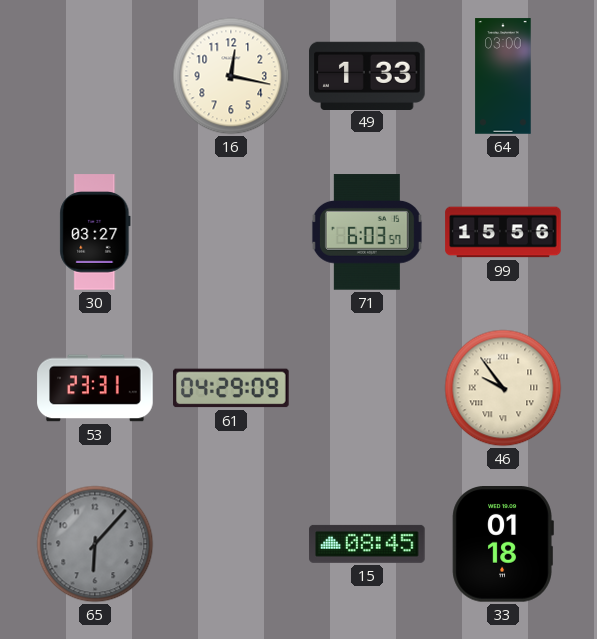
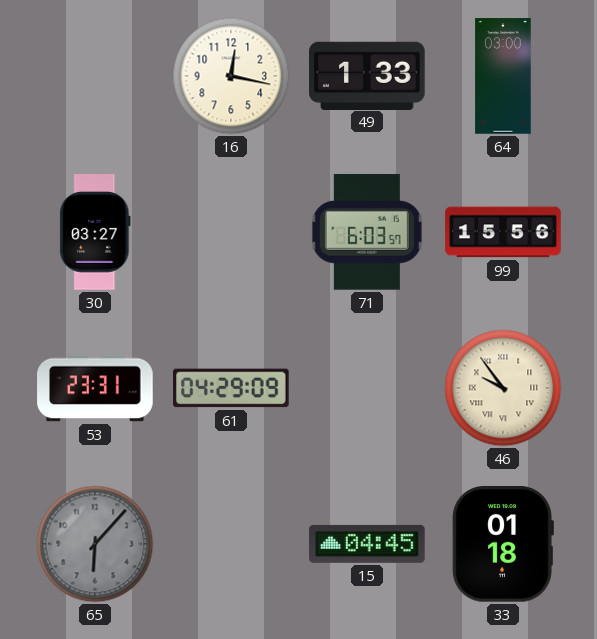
15: 08:45 -> 04:45 (367, 544)
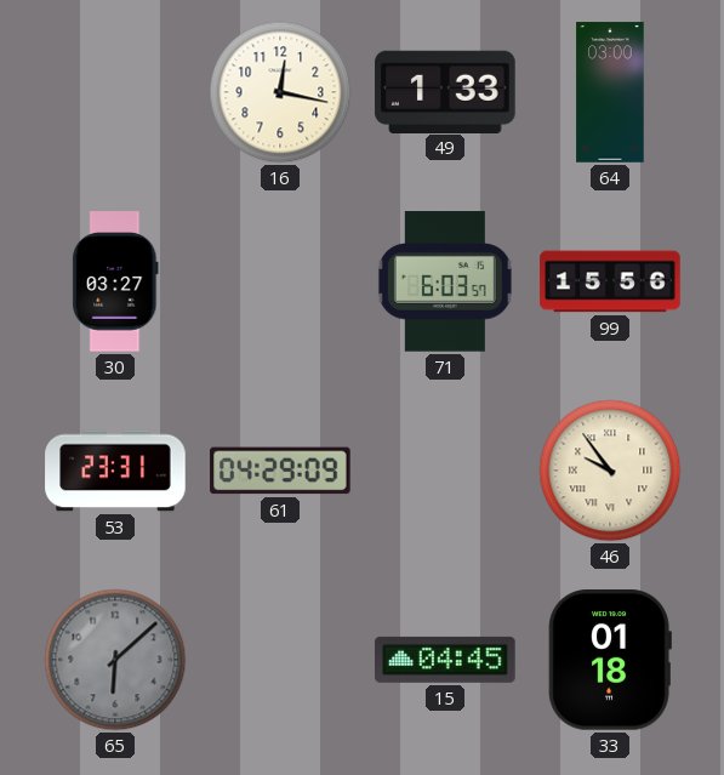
65: 6:07 -> 6:08 (115, 660)
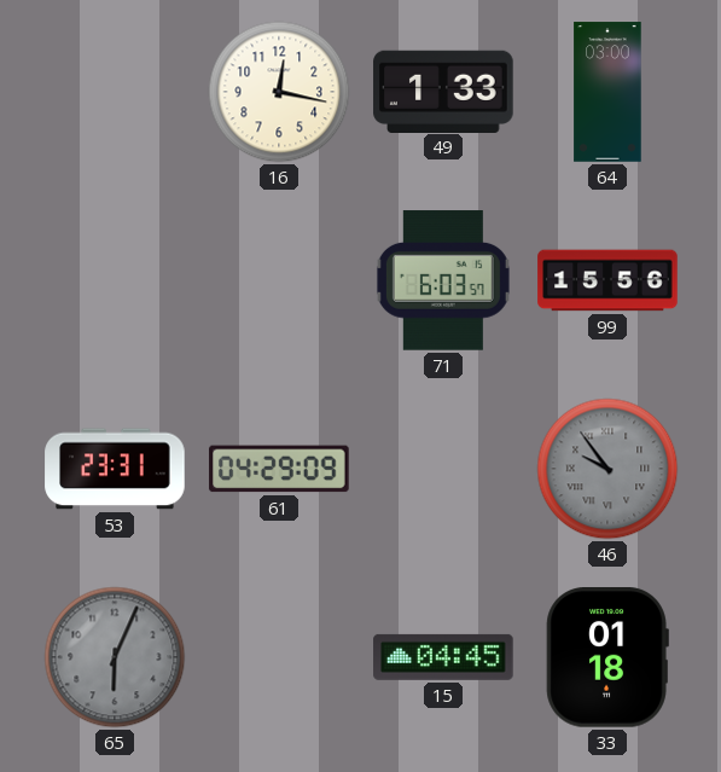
30: 03:27 -> none (115, 281)
46 dial: cream -> grey (607, 469)
65: 6:08 -> 6:04 (115, 657)
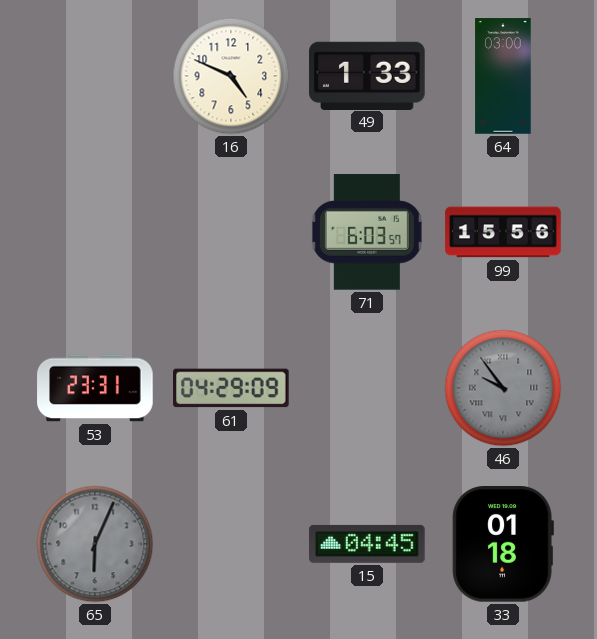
16: 12:17 -> 4:49 (231, 76)
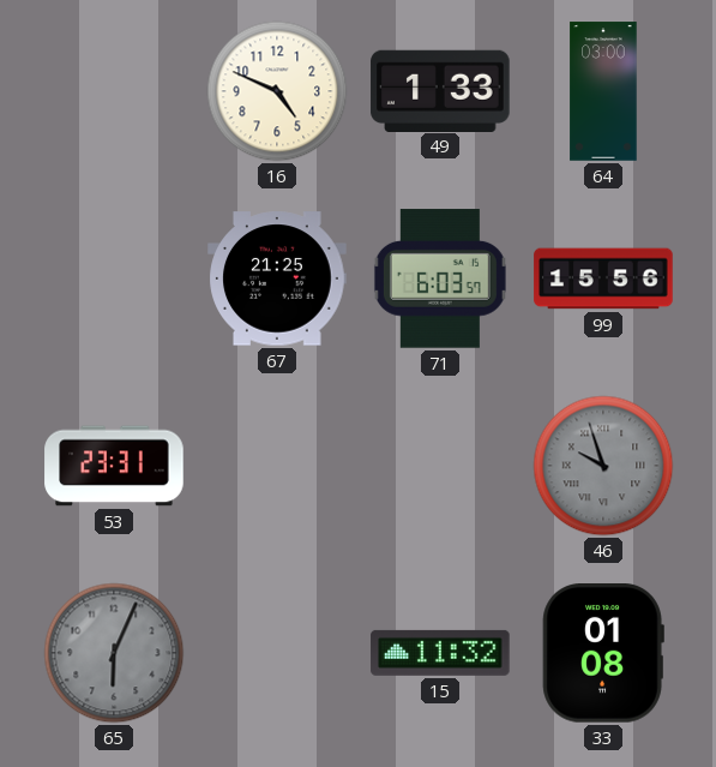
67: none -> 21:25 (277, 278)
61: 04:29 -> none (231, 388)
46: 9:54 -> 9:57 (603, 466)
15: 04:45 -> 11:32 (440, 653)
33: 01:18 -> 01:08 (603, 654)
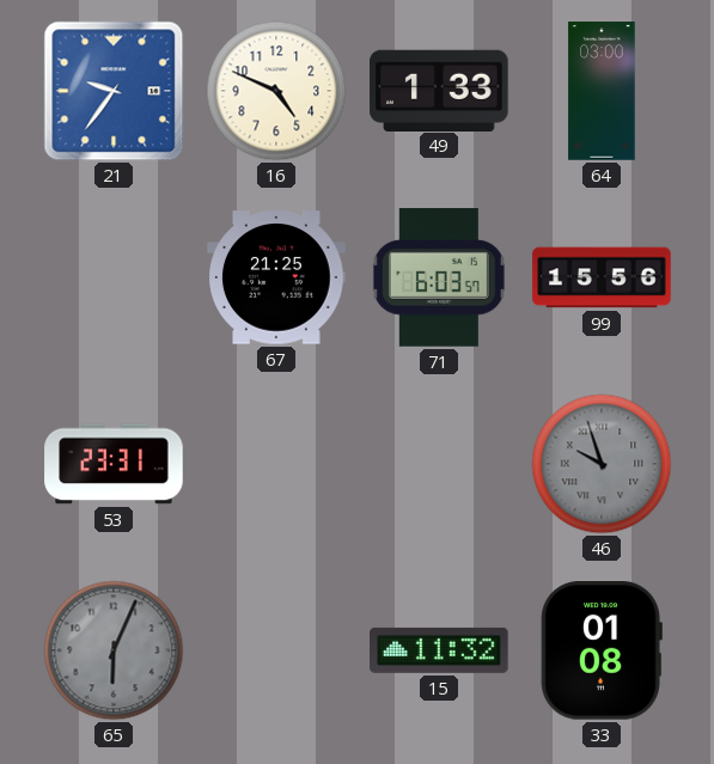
21: none -> 9:36 (114, 91)
